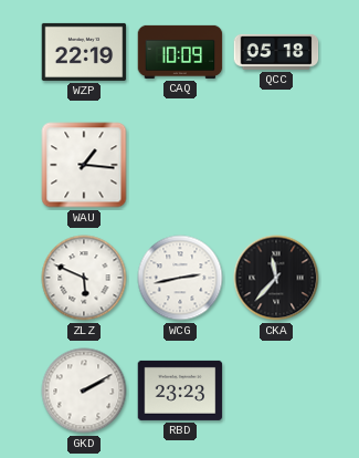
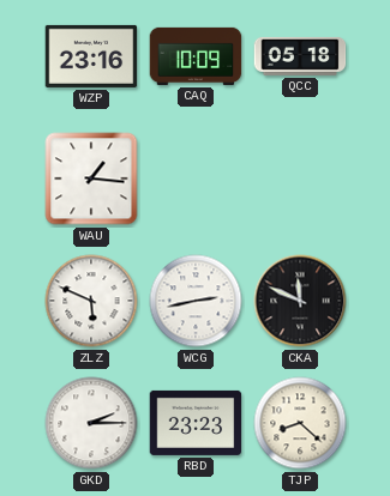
WZP: 22:19 -> 23:16 (91, 56)
CKA: 11:37 -> 11:49 (300, 301)
GKD: 2:10 -> 2:15 (91, 423)
TJP: none -> 8:22 (300, 423)
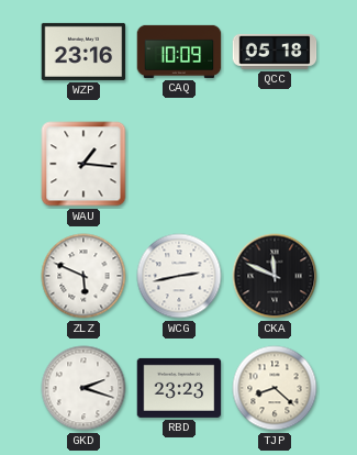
GKD: 2:15 -> 2:18 (83, 388)
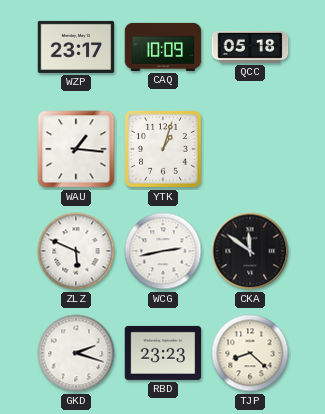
WZP: 23:16 -> 23:17 (76, 47)
YTK: none -> 1:03 (164, 150)
CKA: 11:49 -> 11:51 (250, 251)
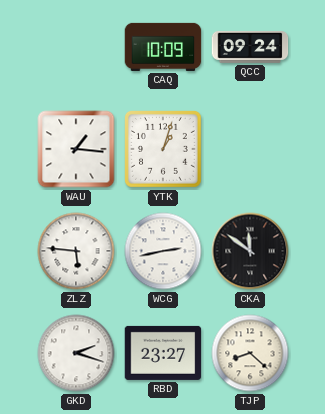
WZP: 23:17 -> none (76, 47)
QCC: 05:18 -> 09:24 (250, 47)
ZLZ: 5:49 -> 5:46 (76, 251)
RBD: 23:23 -> 23:27 (163, 353)
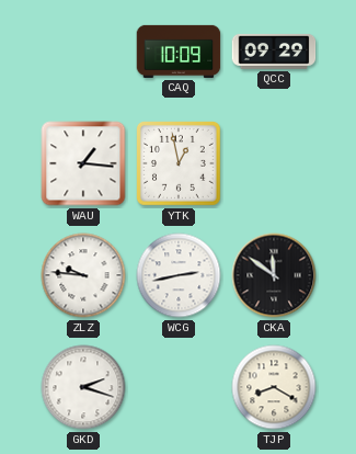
QCC: 09:24 -> 09:29 (274, 52)
YTK: 1:03 -> 12:58 (180, 164)
ZLZ: 5:46 -> 9:46 (83, 275)
RBD: 23:27 -> none (163, 353)
TJP: 8:22 -> 8:20 (274, 387)
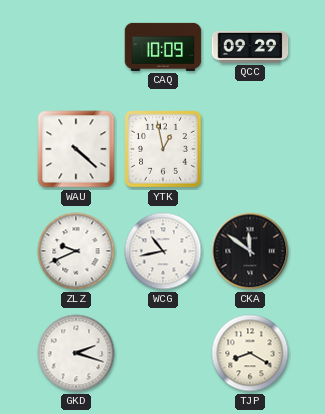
WAU: 1:16 -> 4:22 (76, 149)
ZLZ: 9:46 -> 9:41 (76, 251)
WCG: 2:43 -> 10:43 (163, 251)
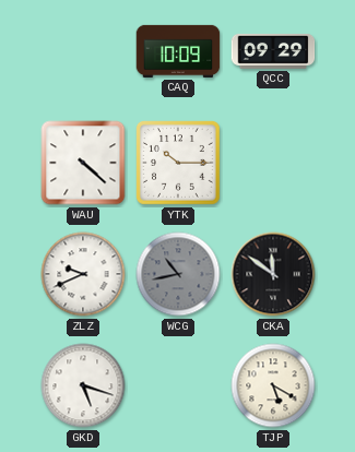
YTK: 12:58 -> 10:15 (179, 164)
WCG dial: white -> grey (178, 274)
GKD: 2:18 -> 5:18 (83, 385)
TJP: 8:20 -> 5:20 (273, 385)
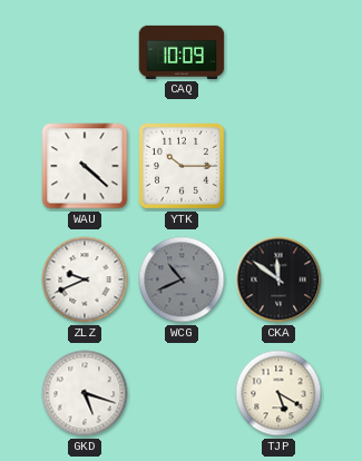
QCC: 09:29 -> none (273, 51)
WCG: 10:43 -> 10:41 (182, 279)
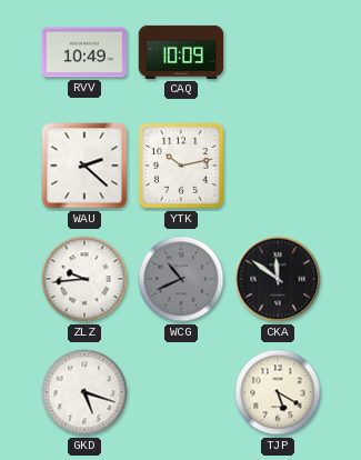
RVV: none -> 10:49 (84, 52)
WAU: 4:22 -> 2:22 (84, 166)
YTK: 10:15 -> 10:13 (182, 167)
ZLZ: 9:41 -> 9:44 (84, 279)
